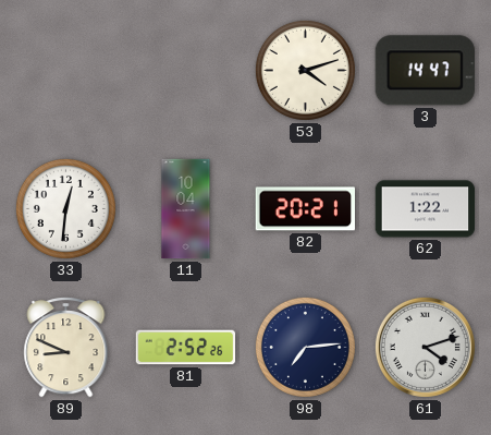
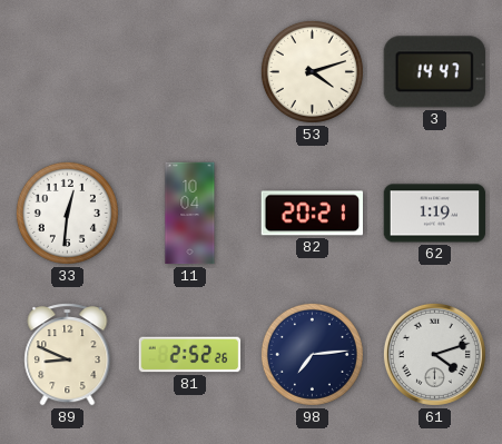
62: 1:22 -> 1:19 (435, 214)
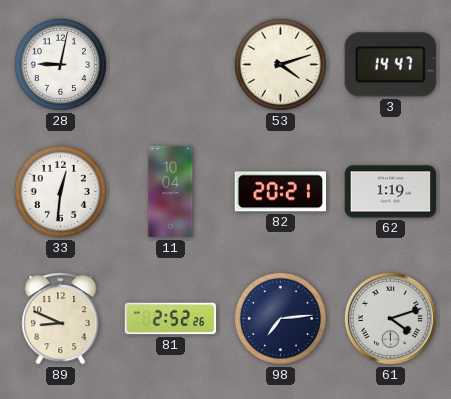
28: none -> 9:02 (60, 64)
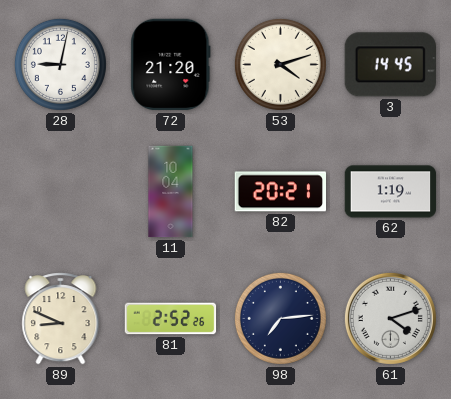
72: none -> 21:20 (171, 65)
3: 14:47 -> 14:45 (390, 65)
33: 12:31 -> none (60, 191)
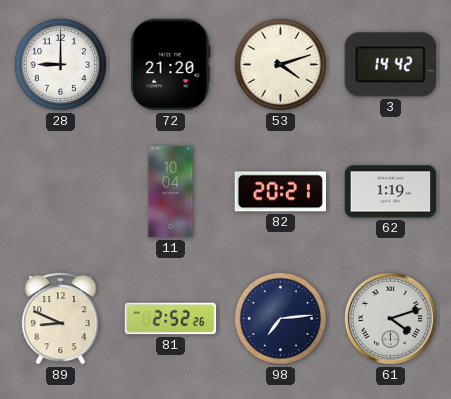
28: 9:02 -> 9:00 (60, 64)
3: 14:45 -> 14:42 (390, 65)
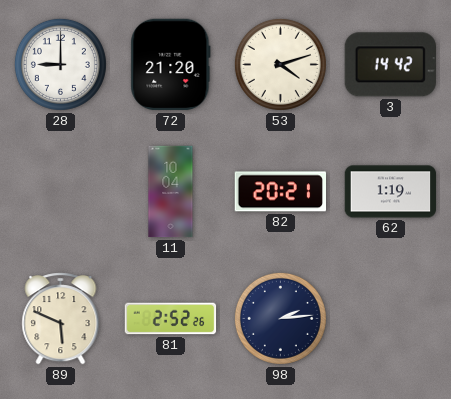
89: 8:49 -> 5:49 (61, 319)
98: 7:14 -> 2:14 (280, 318)
61: 4:12 -> none (390, 318)
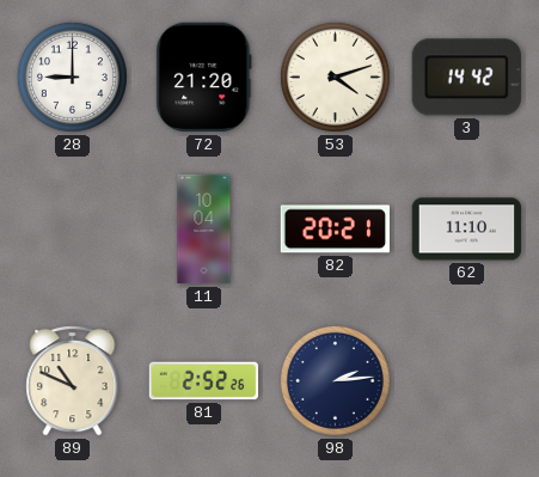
62: 1:19 -> 11:10 (467, 230)
89: 5:49 -> 10:49 (73, 381)
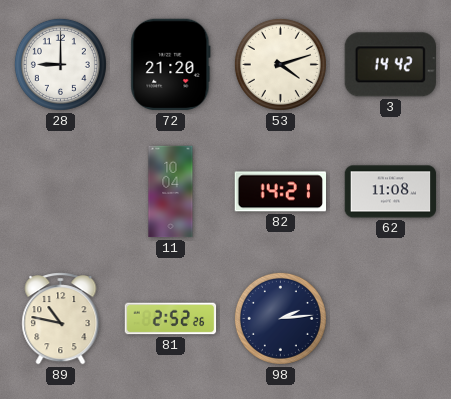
82: 20:21 -> 14:21 (280, 192)
62: 11:10 -> 11:08 (391, 192)
89: 10:49 -> 10:47 (61, 319)
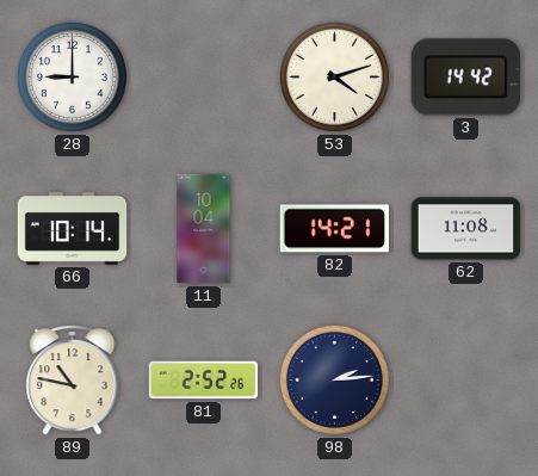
72: 21:20 -> none (171, 65)
66: none -> 10:14 (73, 228)
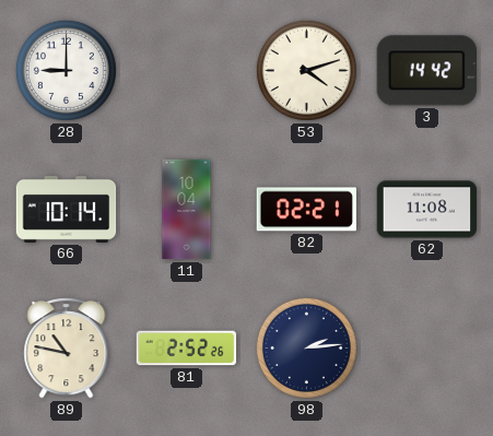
82: 14:21 -> 02:21 (306, 210)
